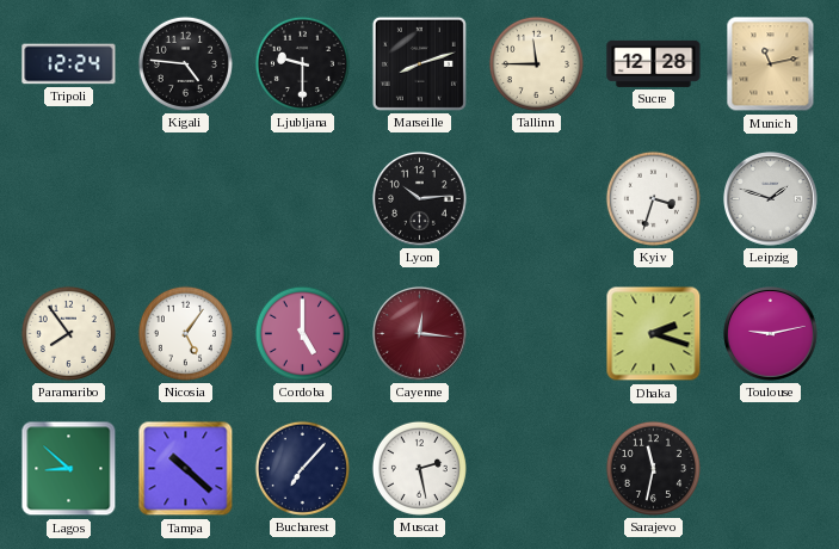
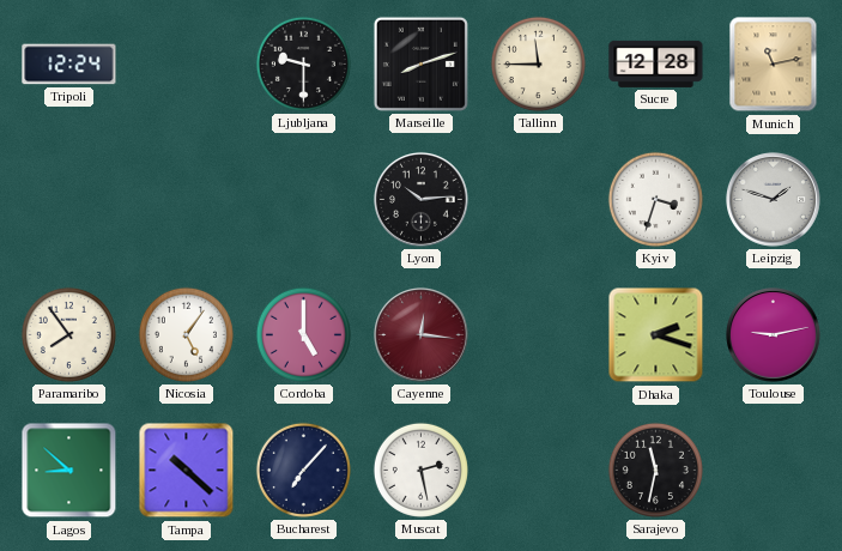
Kigali: 4:46 -> none (185, 63)
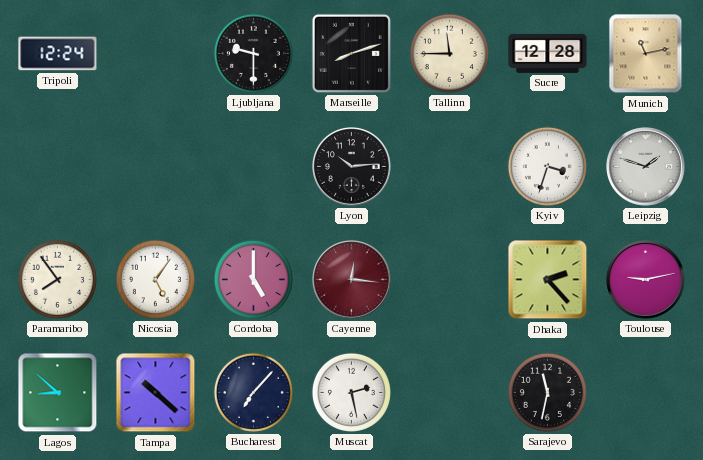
Dhaka: 2:18 -> 2:23 (548, 280)
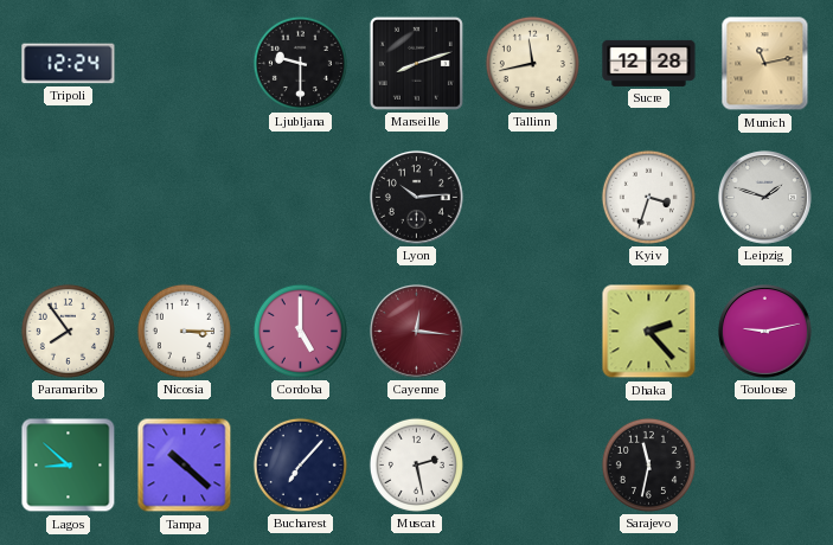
Tallinn: 11:45 -> 11:43 (532, 63)
Nicosia: 5:06 -> 3:15 (184, 331)
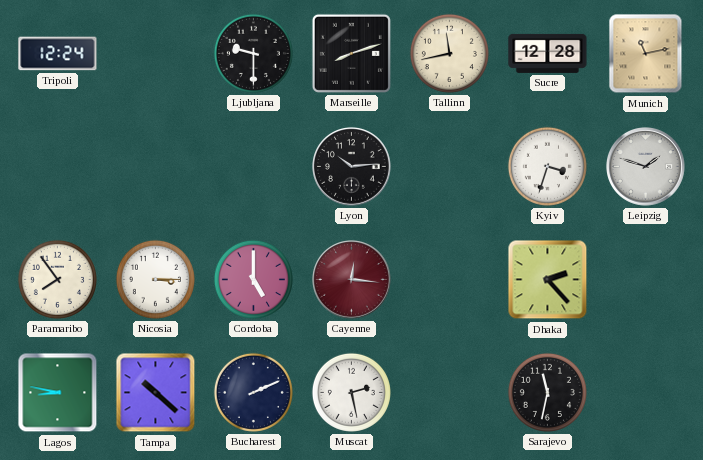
Toulouse: 9:13 -> none (765, 332)
Lagos: 8:52 -> 8:47 (58, 393)
Bucharest: 7:07 -> 2:11 (253, 392)
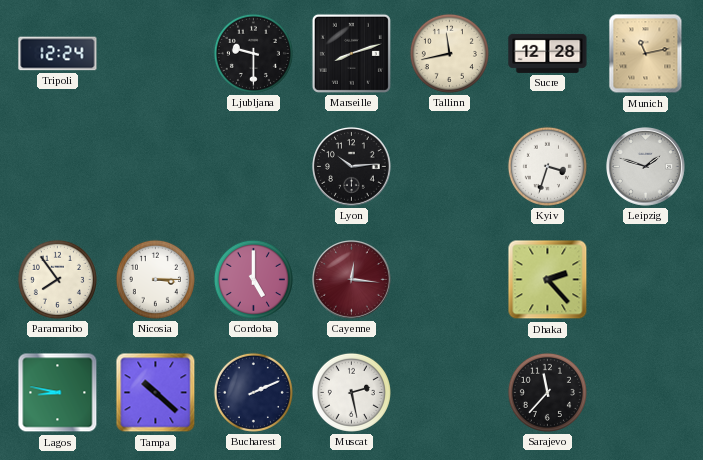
Sarajevo: 11:32 -> 11:37 (547, 392)
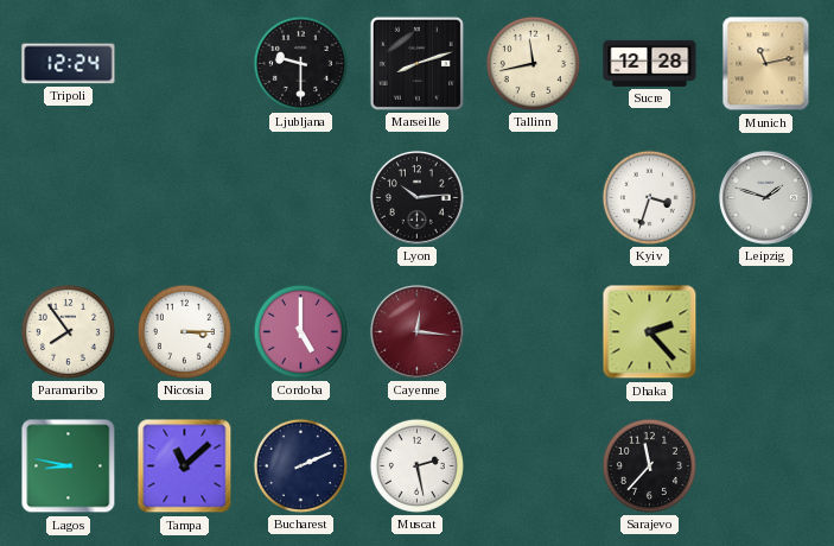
Tampa: 10:22 -> 11:08 (185, 466)
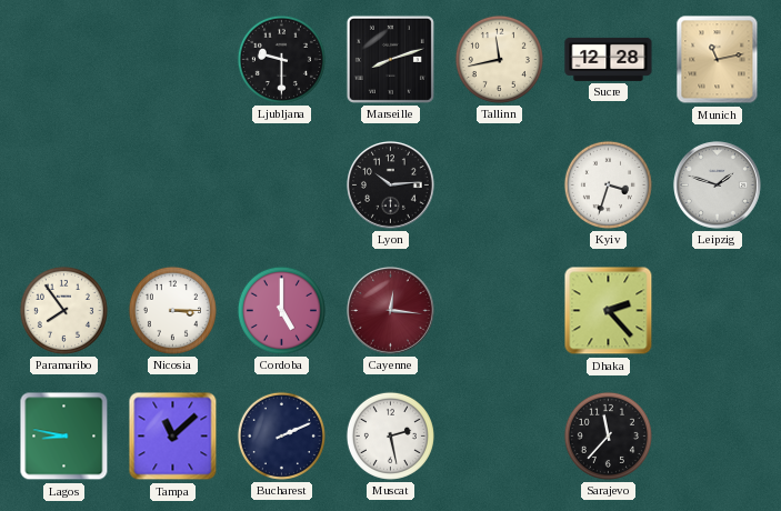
Tripoli: 12:24 -> none (69, 64)
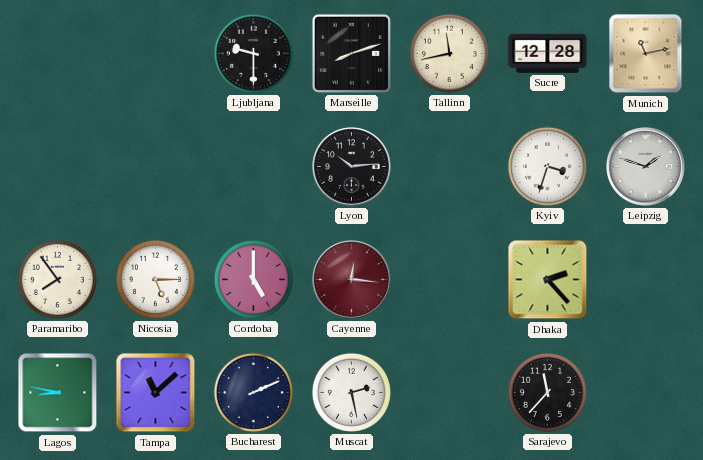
Nicosia: 3:15 -> 5:15 (155, 279)
